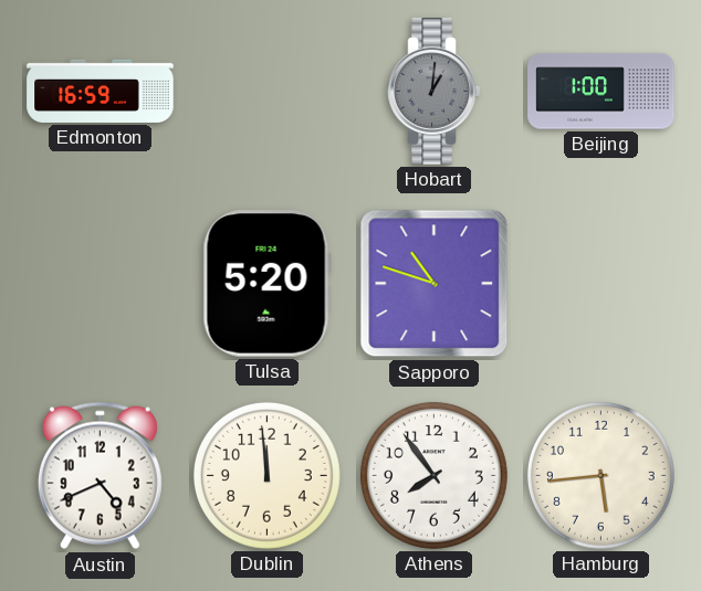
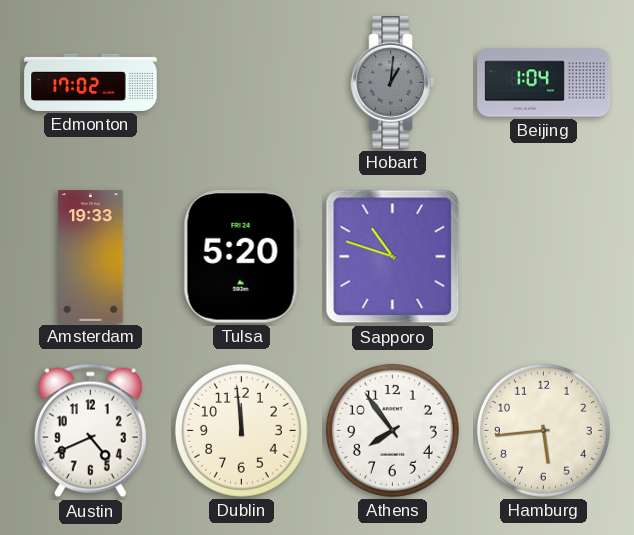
Edmonton: 16:59 -> 17:02 (91, 82)
Beijing: 1:00 -> 1:04 (544, 83)
Amsterdam: none -> 19:33 (91, 257)
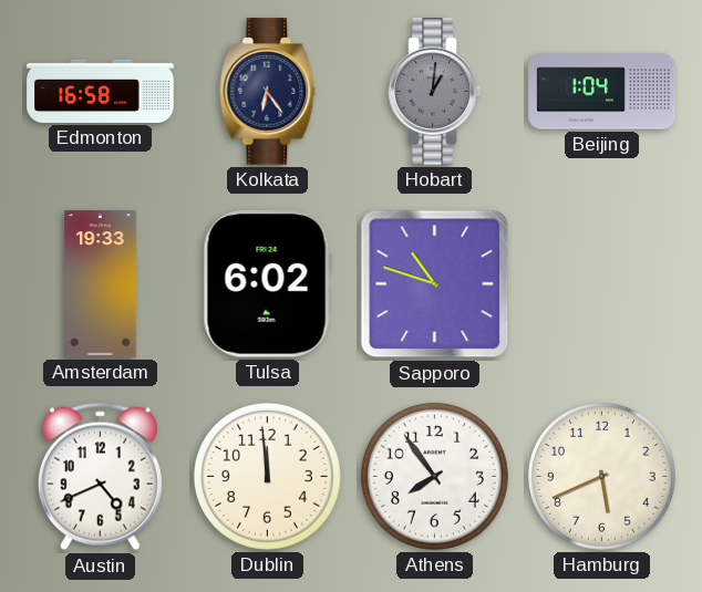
Edmonton: 17:02 -> 16:58 (101, 91)
Kolkata: none -> 6:24 (268, 92)
Tulsa: 5:20 -> 6:02 (267, 284)
Hamburg: 5:44 -> 5:41 (601, 476)
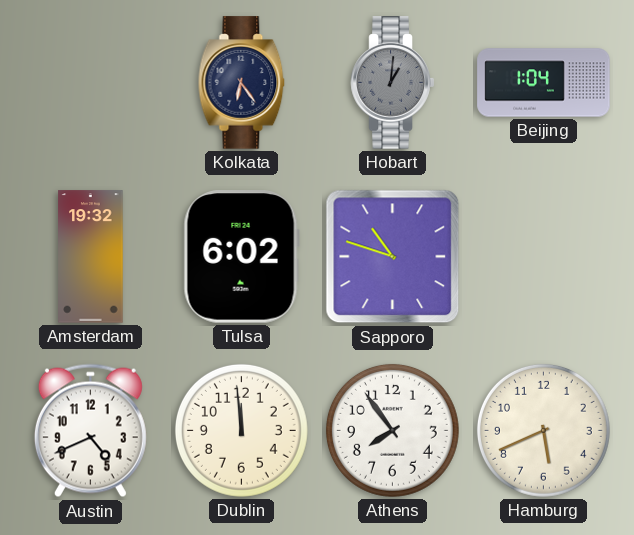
Edmonton: 16:58 -> none (101, 91)
Amsterdam: 19:33 -> 19:32 (91, 257)
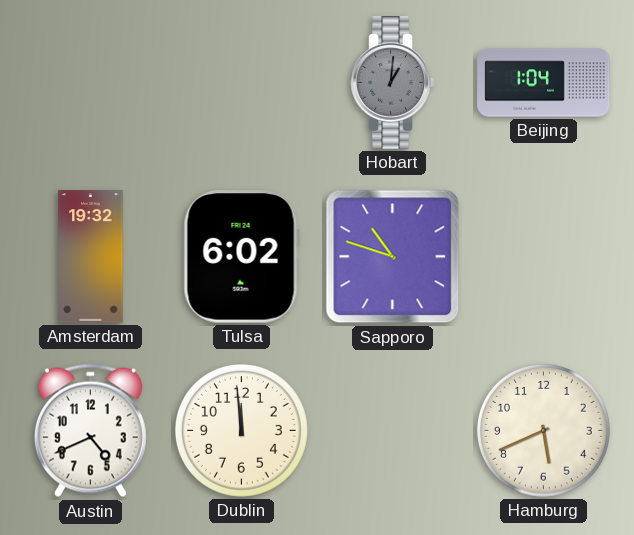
Kolkata: 6:24 -> none (242, 83)
Athens: 7:54 -> none (392, 430)
